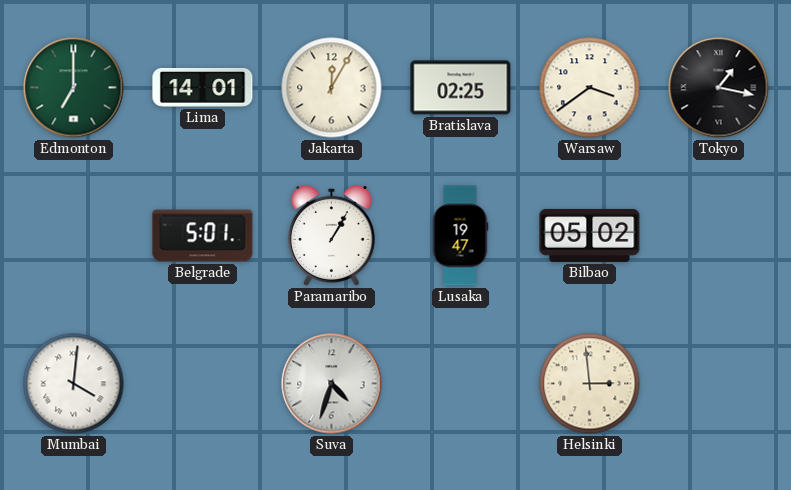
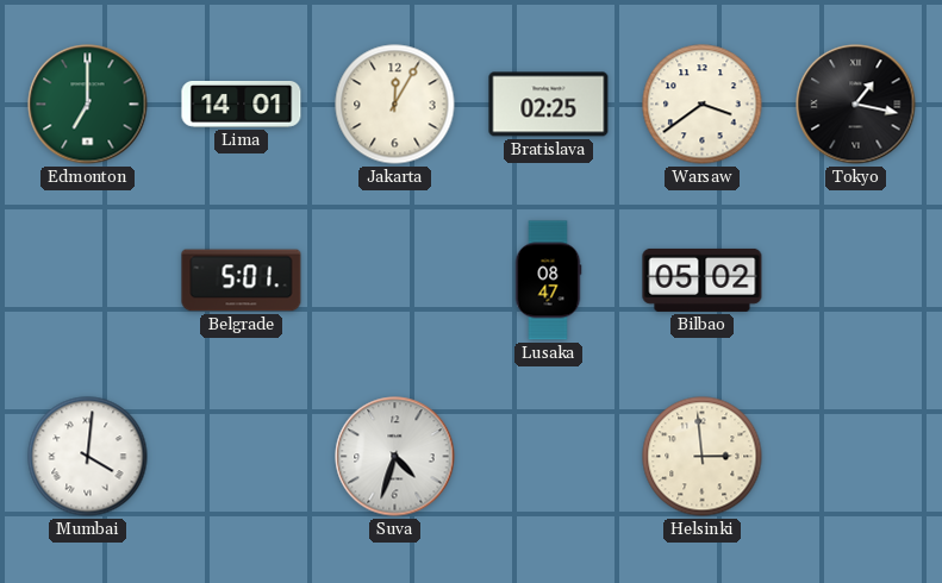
Paramaribo: 1:05 -> none (331, 235)
Lusaka: 19:47 -> 08:47 (548, 281)
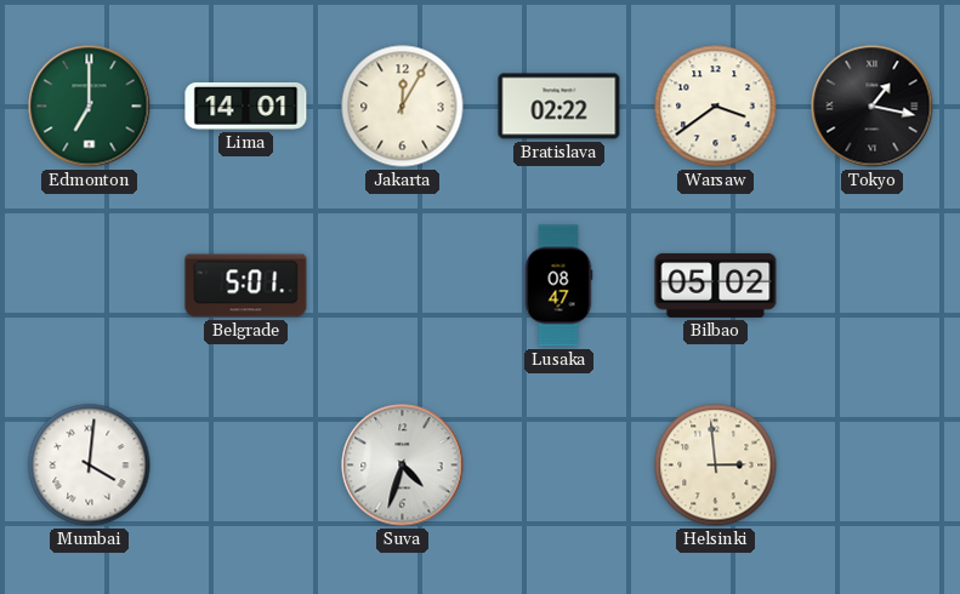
Bratislava: 02:25 -> 02:22 (559, 107)
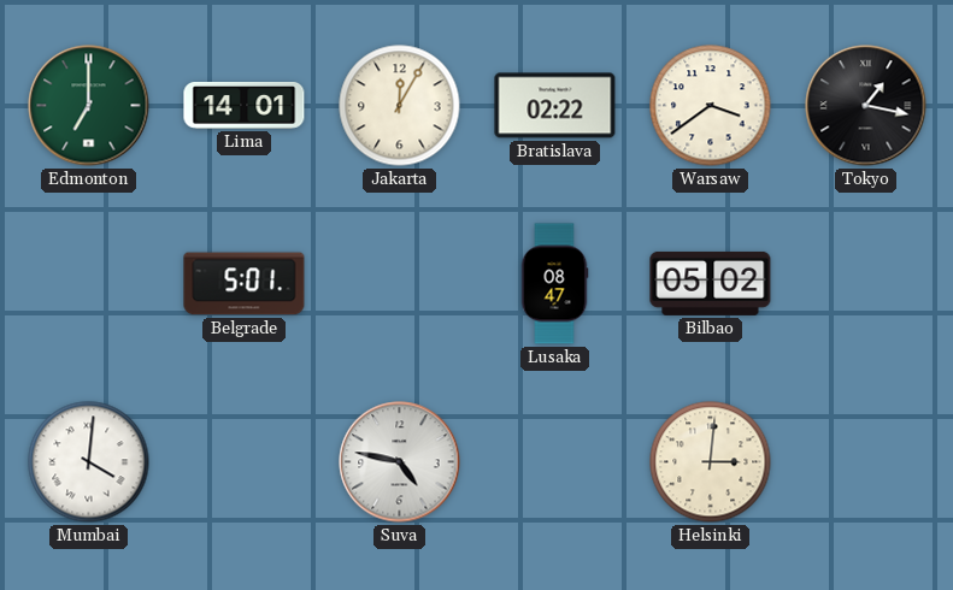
Suva: 4:33 -> 4:47 (400, 462)
Helsinki: 2:59 -> 3:01 (711, 462)
